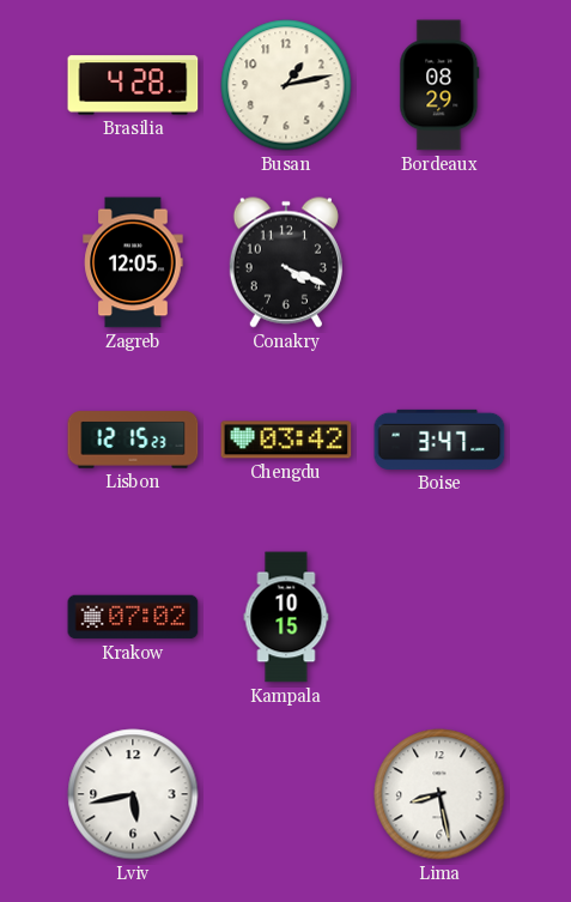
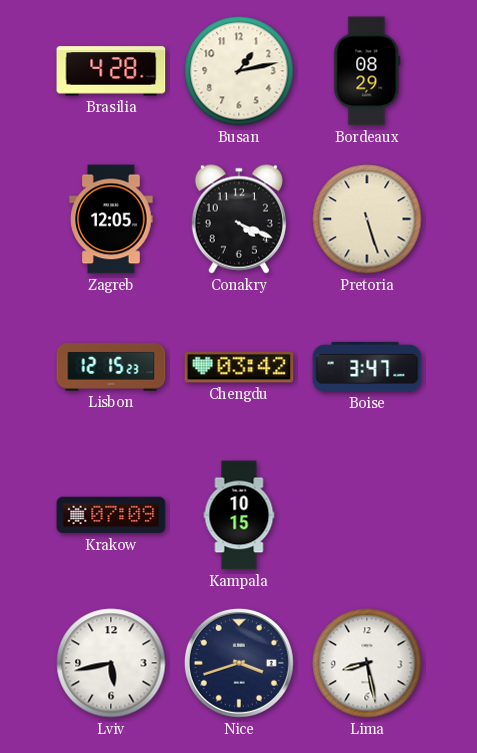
Pretoria: none -> 5:27 (367, 219)
Krakow: 07:02 -> 07:09 (111, 515)
Nice: none -> 3:42 (239, 663)
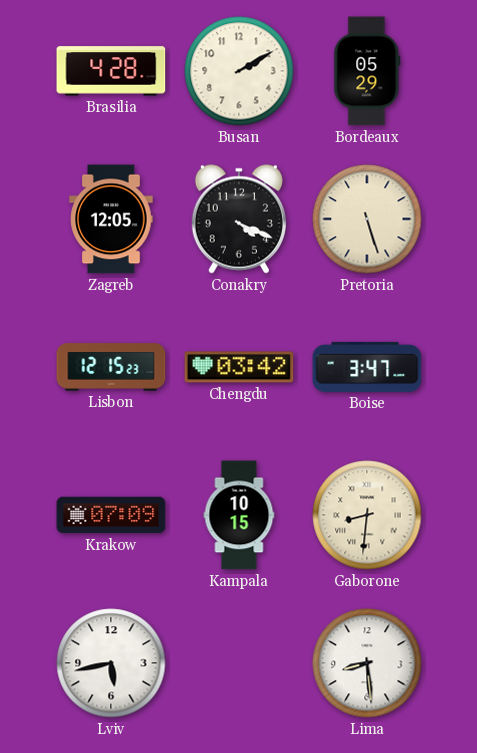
Busan: 1:13 -> 2:10 (239, 71)
Bordeaux: 08:29 -> 05:29 (367, 71)
Gaborone: none -> 8:31 (367, 515)
Nice: 3:42 -> none (239, 663)
Lima: 8:28 -> 8:29 (367, 663)
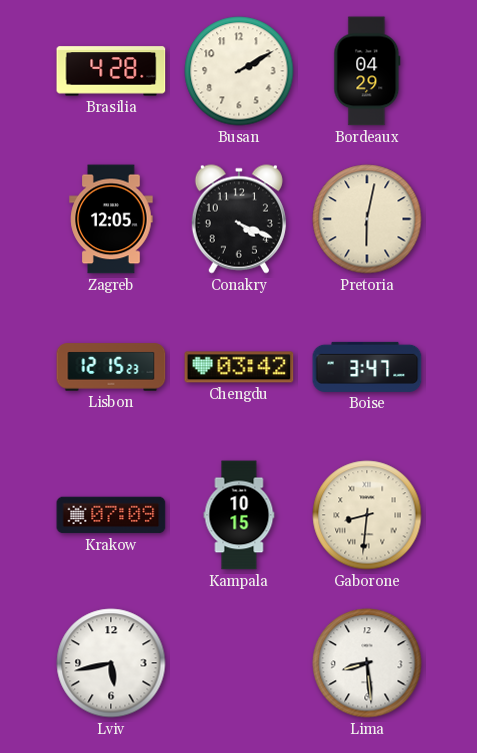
Bordeaux: 05:29 -> 04:29 (367, 71)
Pretoria: 5:27 -> 6:02 (367, 219)
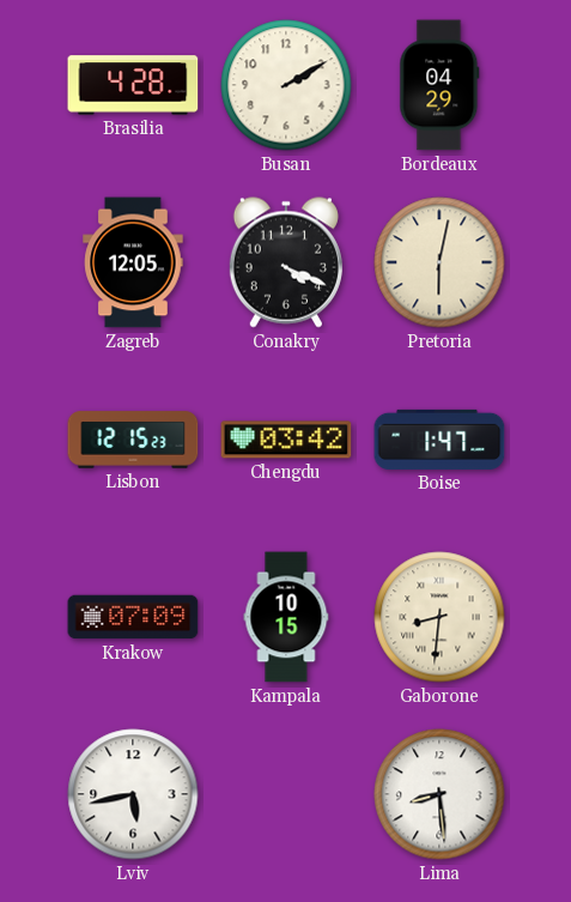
Boise: 3:47 -> 1:47 (439, 440)
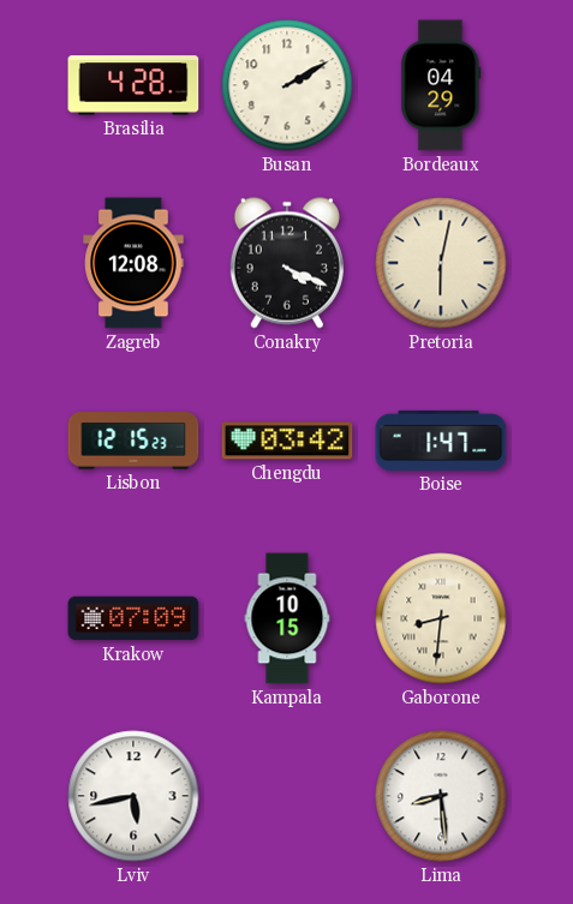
Zagreb: 12:05 -> 12:08 (133, 263)
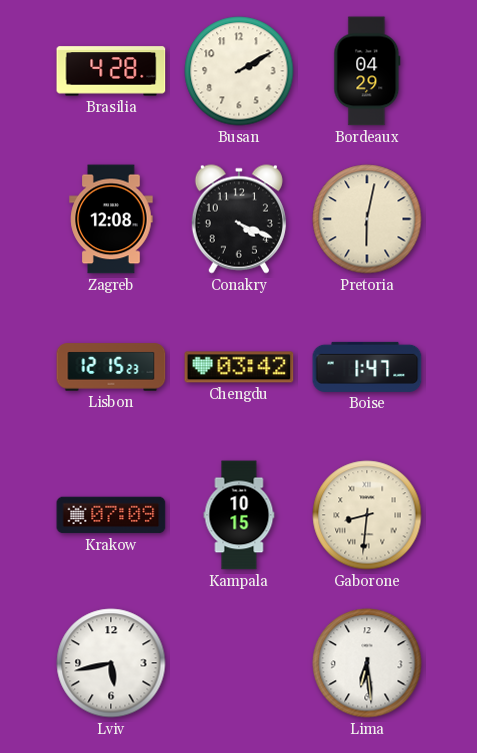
Lima: 8:29 -> 6:29 (367, 663)
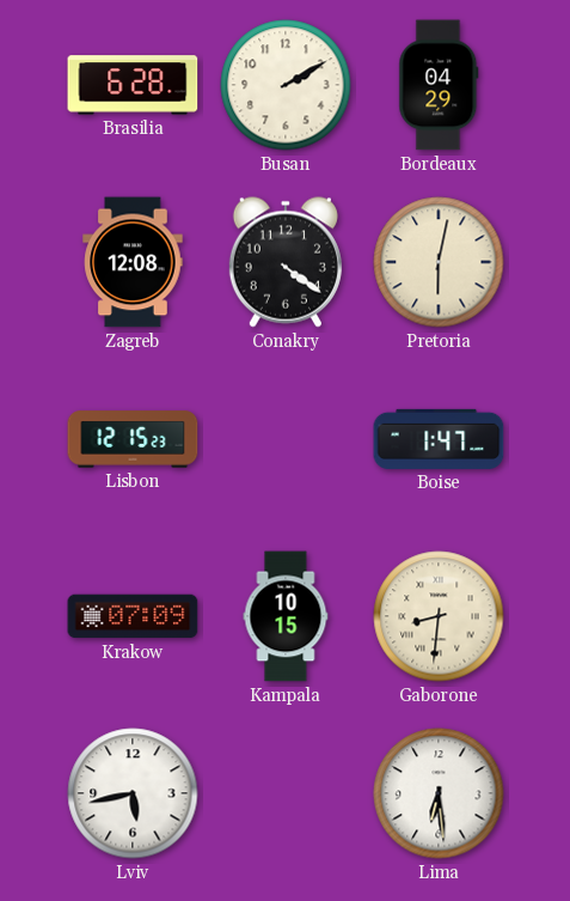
Brasilia: 4:28 -> 6:28 (133, 85)
Conakry: 4:19 -> 4:21 (286, 262)
Chengdu: 03:42 -> none (239, 367)
